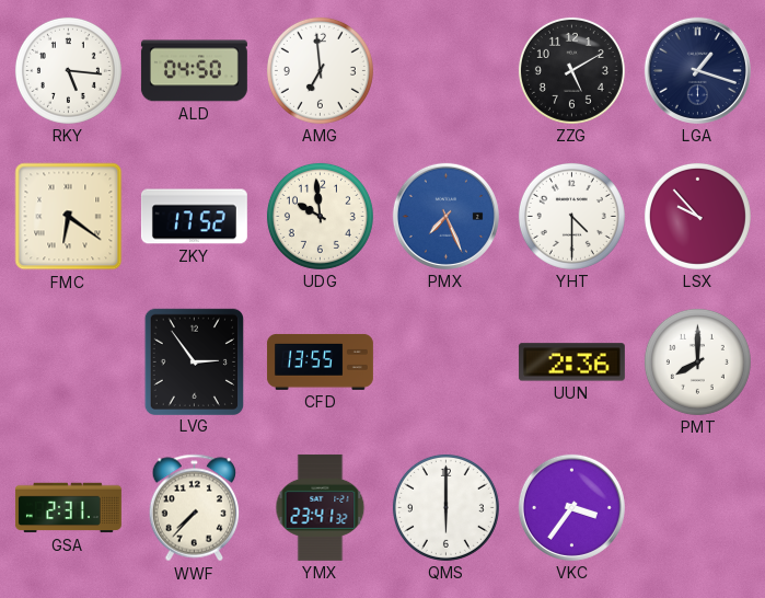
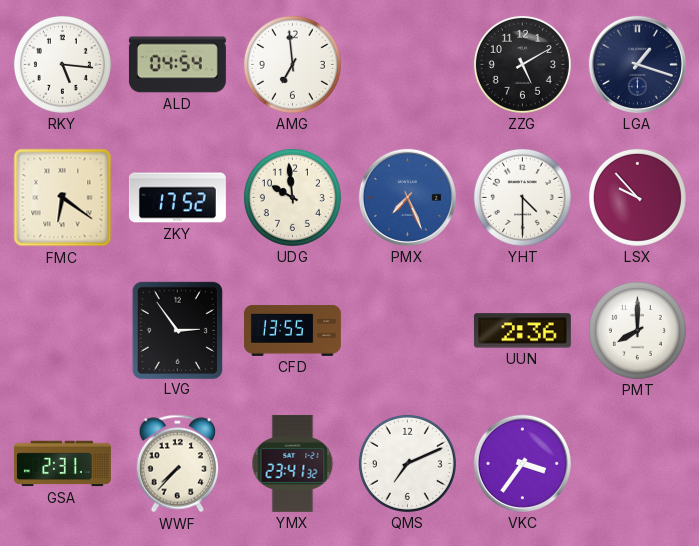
ALD: 04:50 -> 04:54 (177, 65)
QMS: 6:00 -> 7:11 (407, 463)
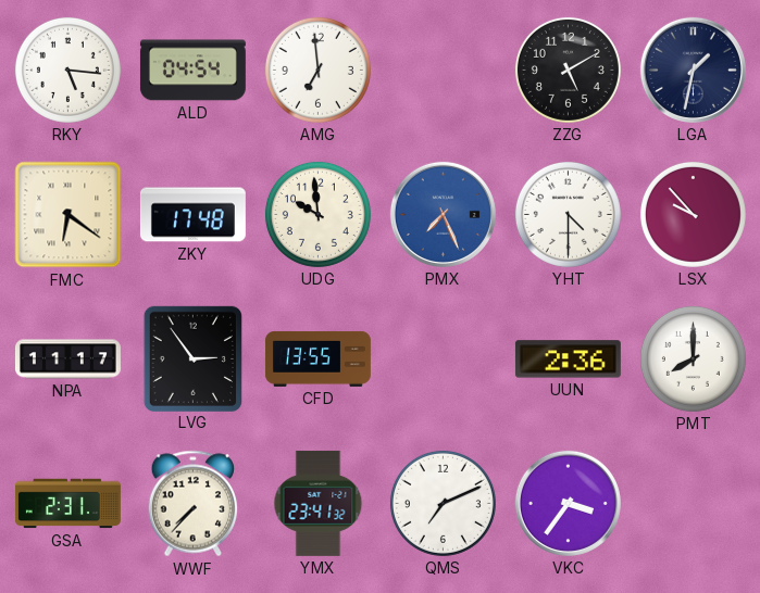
LGA: 1:18 -> 1:32 (693, 70)
ZKY: 17:52 -> 17:48 (192, 215)
NPA: none -> 11:17 (67, 359)
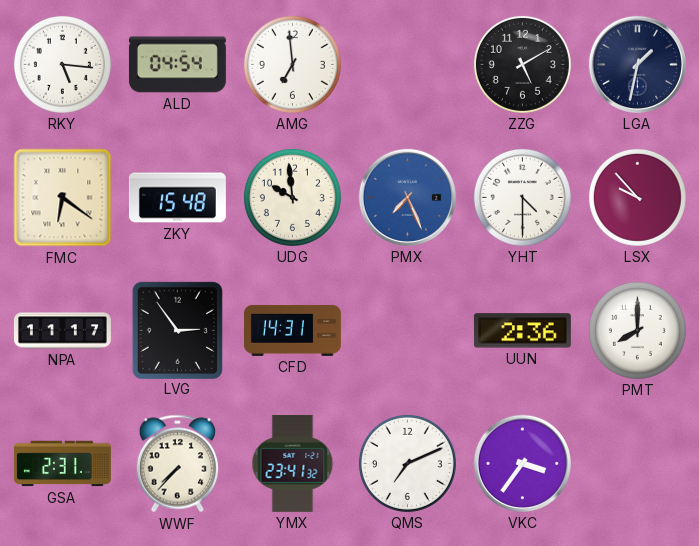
ZKY: 17:48 -> 15:48 (177, 198)
CFD: 13:55 -> 14:31 (292, 330)
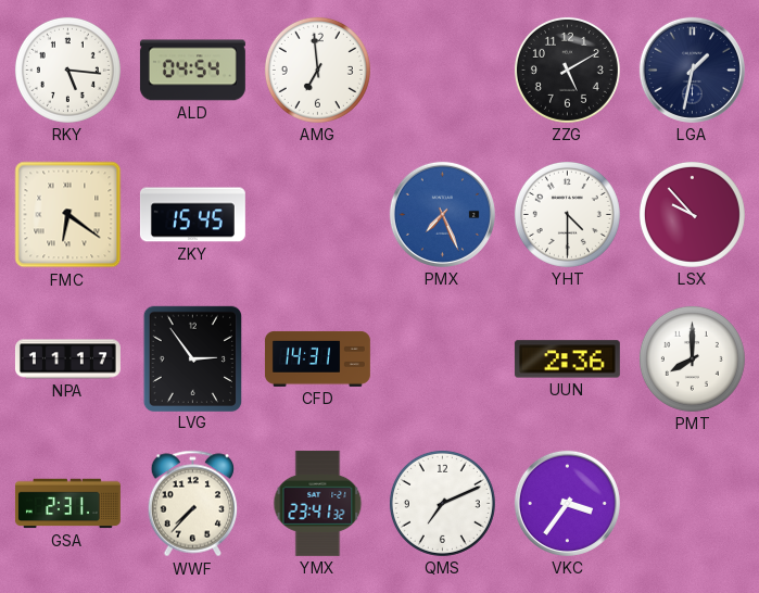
ZKY: 15:48 -> 15:45 (192, 215)
UDG: 9:59 -> none (292, 197)
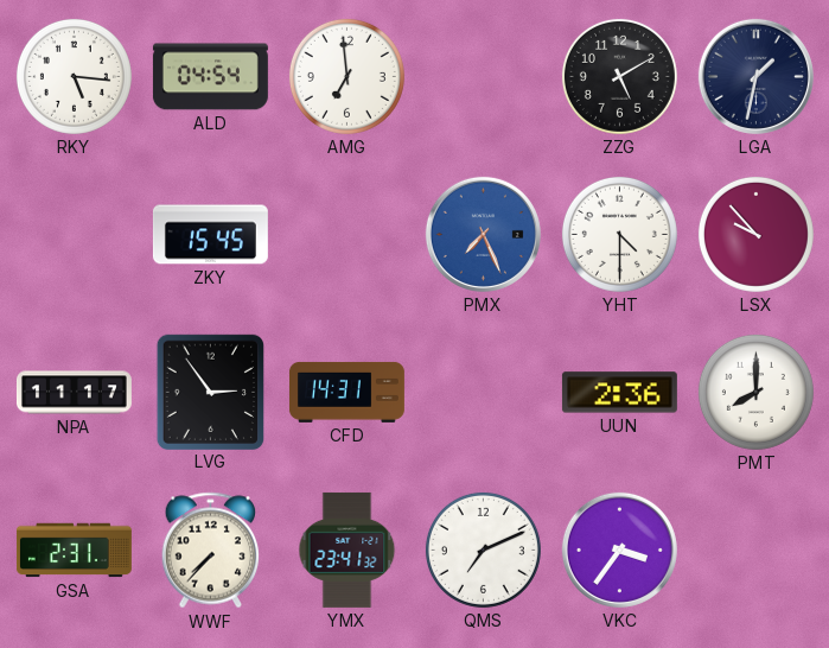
FMC: 6:21 -> none (68, 215)
